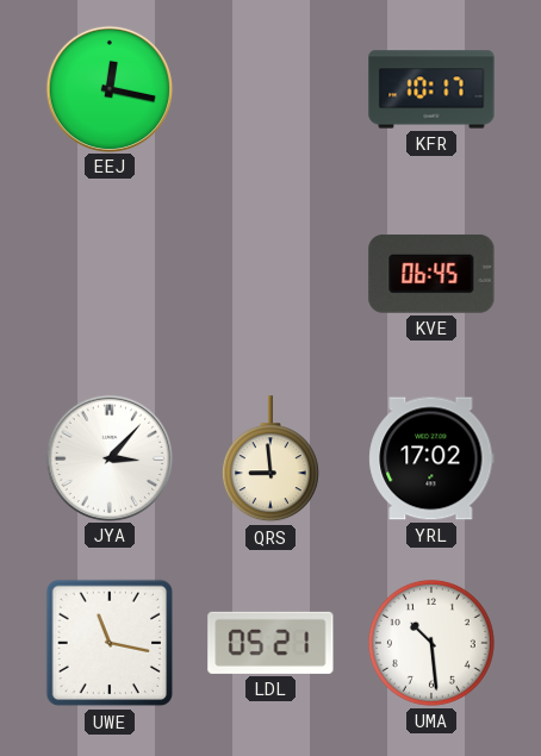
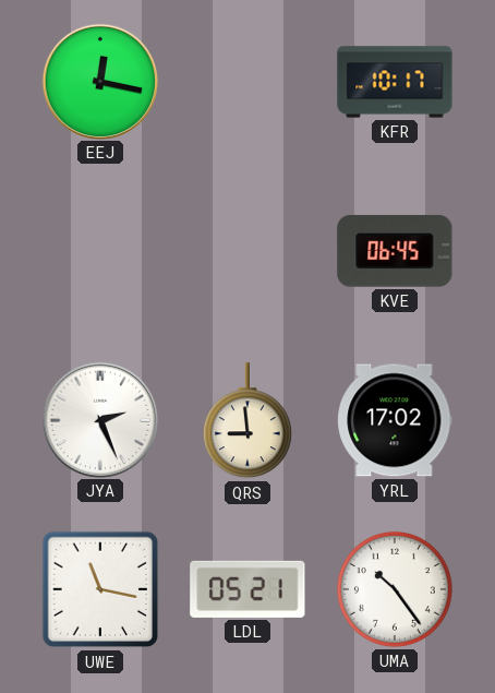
JYA: 3:07 -> 2:26 (99, 419)
UMA: 10:29 -> 10:24 (395, 589)
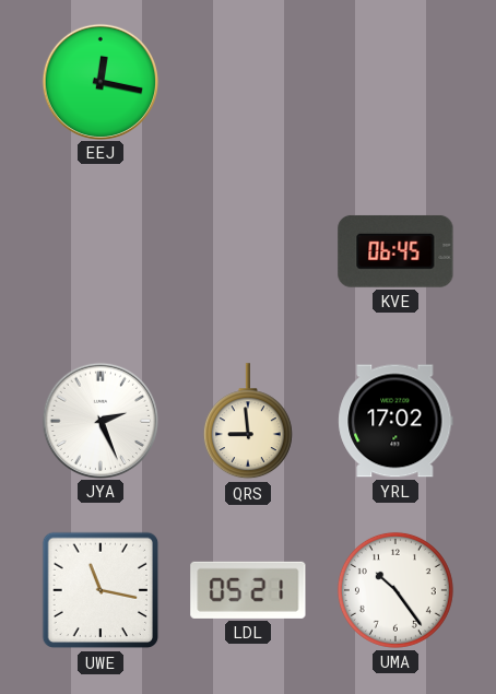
KFR: 10:17 -> none (395, 82)
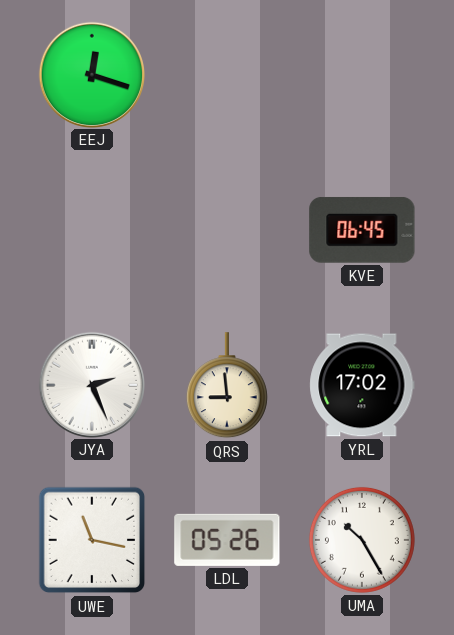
EEJ: 12:17 -> 12:18 (91, 74)
LDL: 05:21 -> 05:26 (227, 540)
UMA: 10:24 -> 10:25 (362, 540)
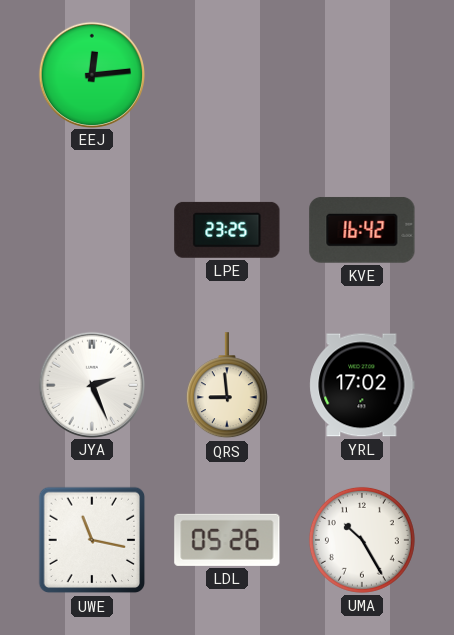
EEJ: 12:18 -> 12:14 (91, 74)
LPE: none -> 23:25 (227, 230)
KVE: 06:45 -> 16:42 (362, 230)
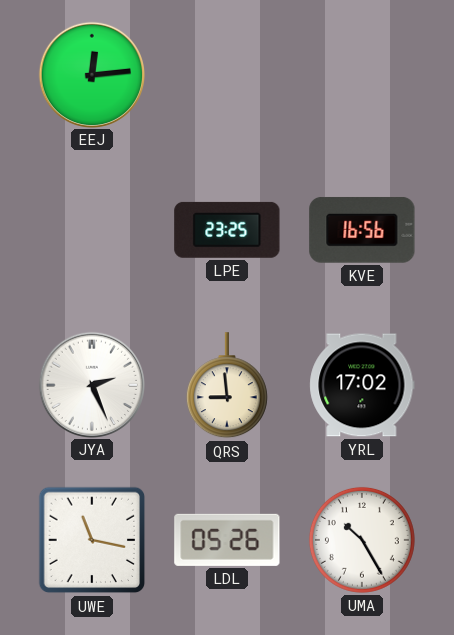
KVE: 16:42 -> 16:56 (362, 230)
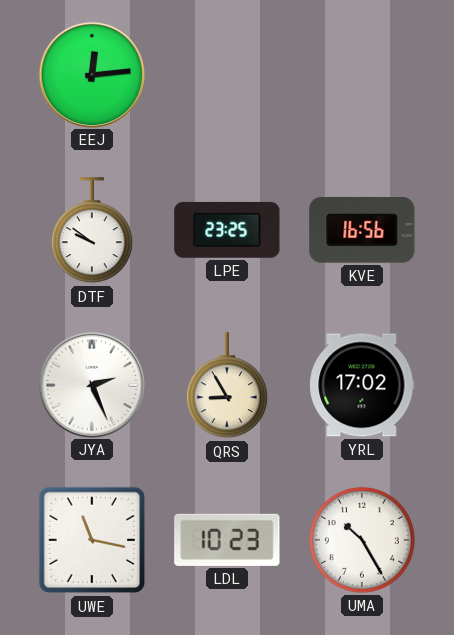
DTF: none -> 9:51 (92, 231)
QRS: 8:59 -> 8:55 (227, 386)
LDL: 05:26 -> 10:23 (227, 540)
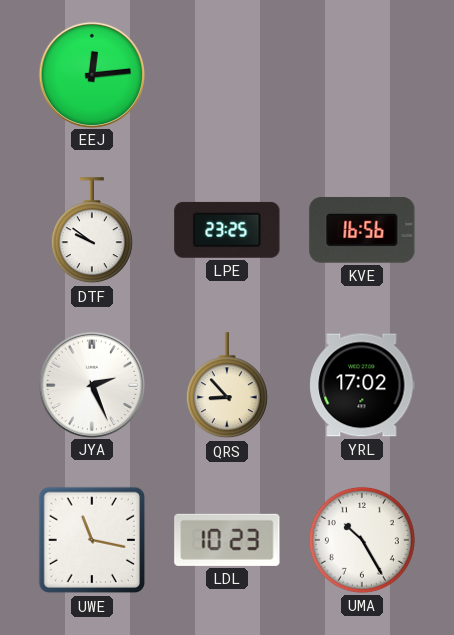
QRS: 8:55 -> 8:53 (227, 386)
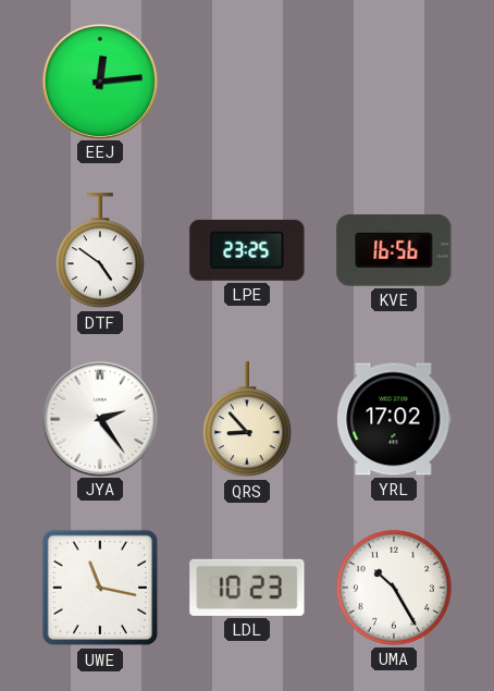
DTF: 9:51 -> 4:51 (100, 251)
JYA: 2:26 -> 2:24 (99, 418)
